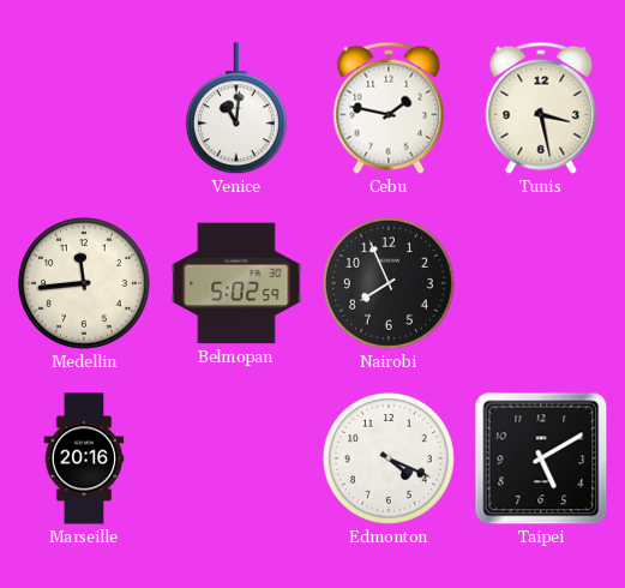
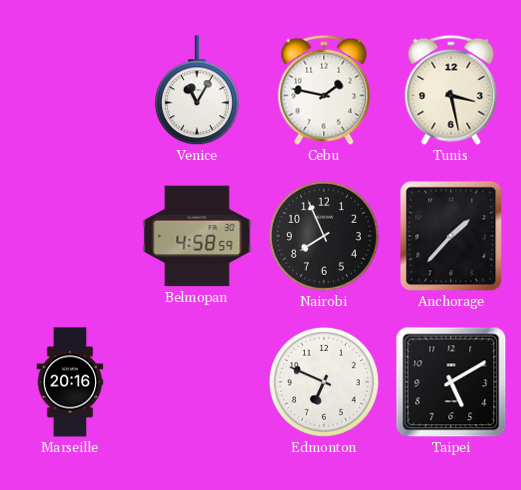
Venice: 11:01 -> 11:05 (197, 91)
Medellin: 11:44 -> none (84, 283)
Belmopan: 5:02 -> 4:58 (197, 236)
Anchorage: none -> 1:37 (451, 236)
Edmonton: 4:19 -> 6:49 (324, 382)
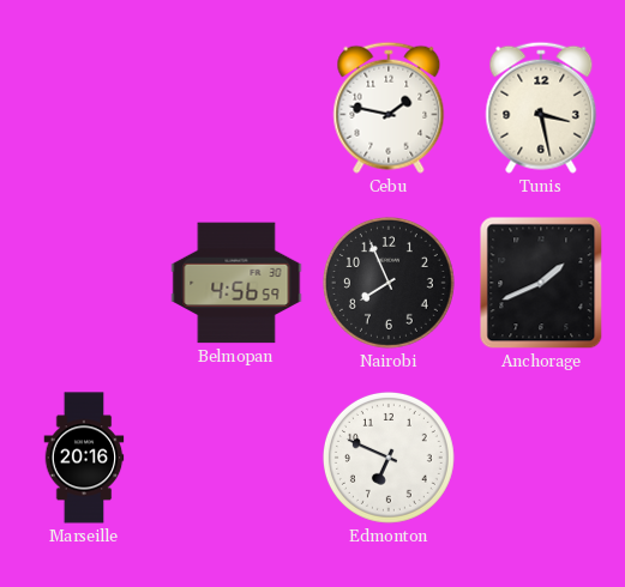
Venice: 11:05 -> none (197, 91)
Belmopan: 4:58 -> 4:56 (236, 283)
Anchorage: 1:37 -> 1:41 (541, 283)
Taipei: 5:10 -> none (451, 382)
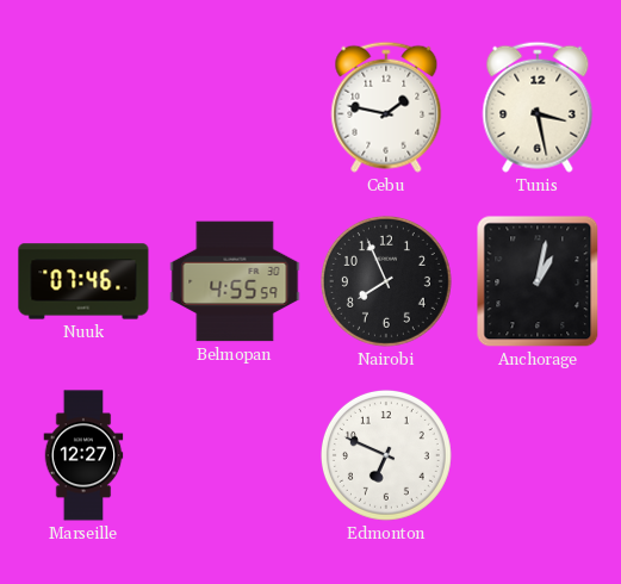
Nuuk: none -> 07:46 (83, 281)
Belmopan: 4:56 -> 4:55 (235, 281)
Anchorage: 1:41 -> 1:02 (538, 281)
Marseille: 20:16 -> 12:27 (83, 455)
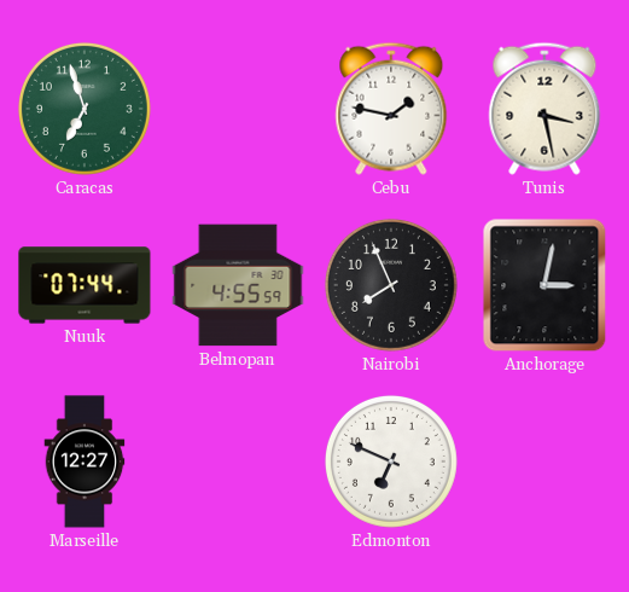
Caracas: none -> 6:57 (85, 109)
Nuuk: 07:46 -> 07:44 (85, 285)
Anchorage: 1:02 -> 3:02 (544, 285)
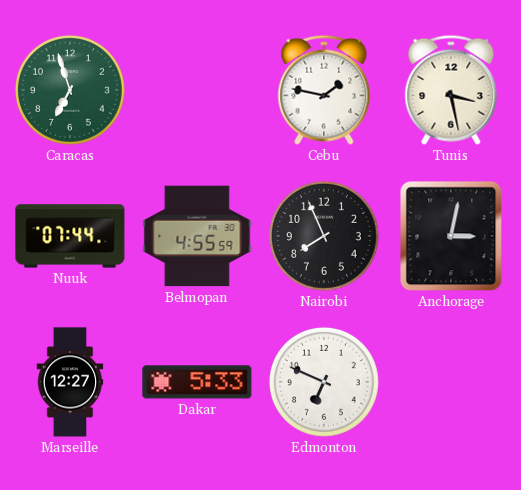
Dakar: none -> 5:33 (197, 382)
